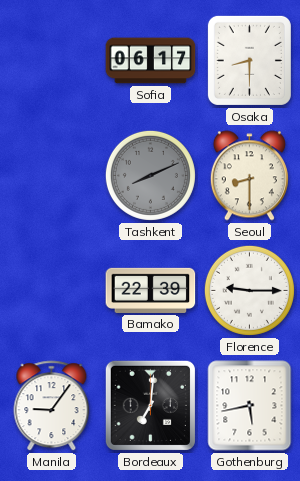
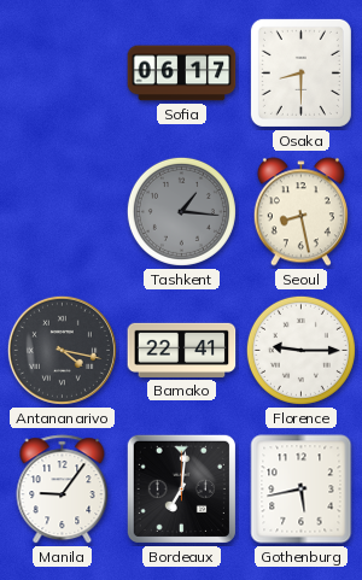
Tashkent: 8:11 -> 1:16 (181, 211)
Seoul: 8:30 -> 8:28 (300, 212)
Antananarivo: none -> 4:17 (62, 350)
Bamako: 22:39 -> 22:41 (182, 350)
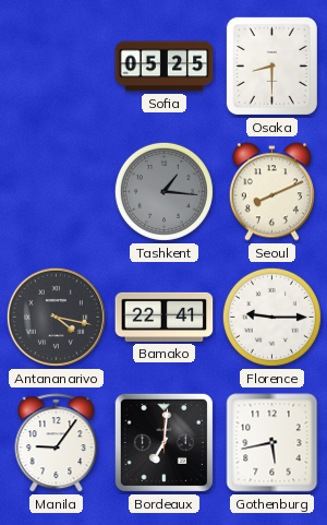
Sofia: 06:17 -> 05:25 (165, 67)
Seoul: 8:28 -> 8:11 (271, 192)
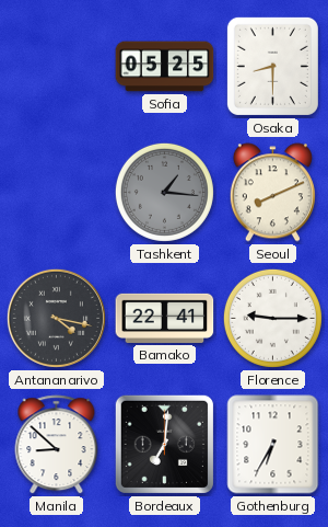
Manila: 9:06 -> 8:52 (57, 445)
Gothenburg: 5:43 -> 6:35 (273, 445)
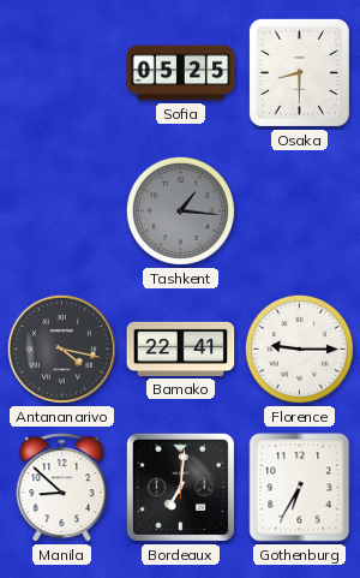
Seoul: 8:11 -> none (272, 193)
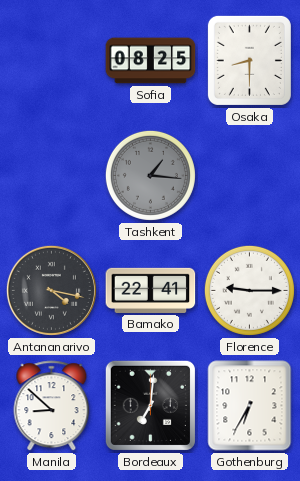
Sofia: 05:25 -> 08:25 (151, 61)
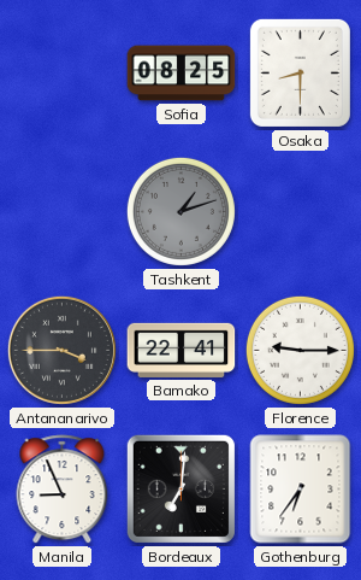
Tashkent: 1:16 -> 1:12 (180, 211)
Antananarivo: 4:17 -> 3:45 (61, 350)
Manila: 8:52 -> 8:56 (63, 490)
Gothenburg: 6:35 -> 6:36 (301, 490)
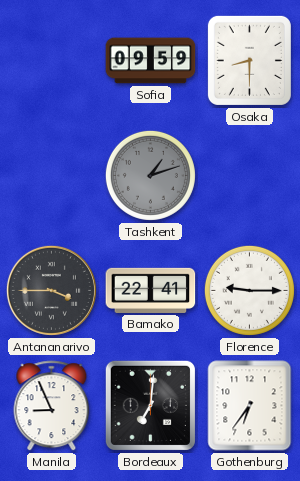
Sofia: 08:25 -> 09:59 (151, 61)
